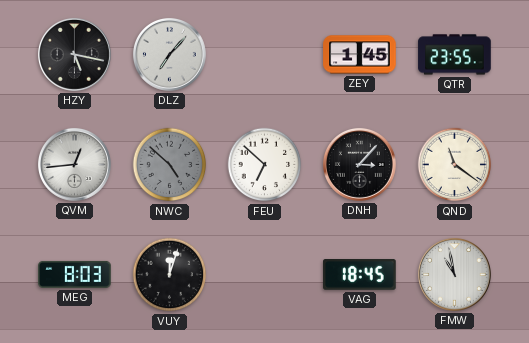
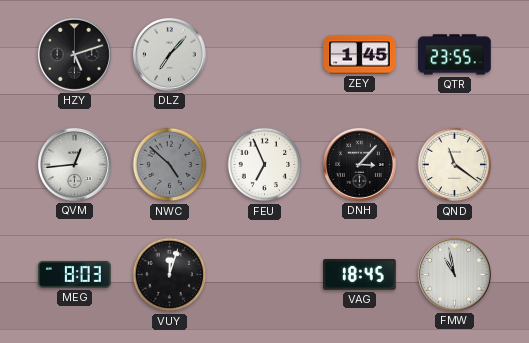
HZY: 5:17 -> 5:12 (74, 54)
FEU: 6:52 -> 6:56 (265, 165)
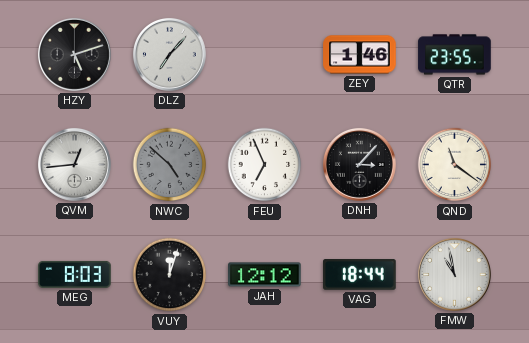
ZEY: 1:45 -> 1:46 (360, 55)
JAH: none -> 12:12 (265, 275)
VAG: 18:45 -> 18:44 (360, 275)
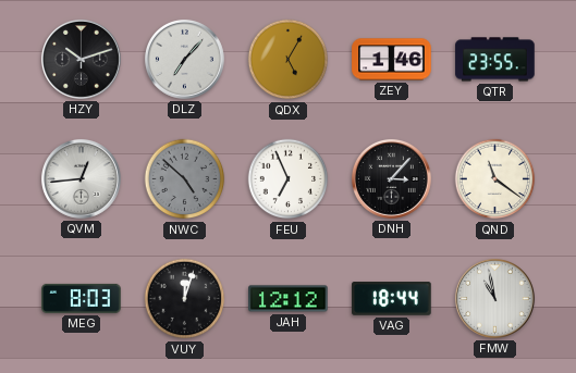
HZY: 5:12 -> 10:12 (81, 59)
QDX: none -> 5:05 (289, 60)
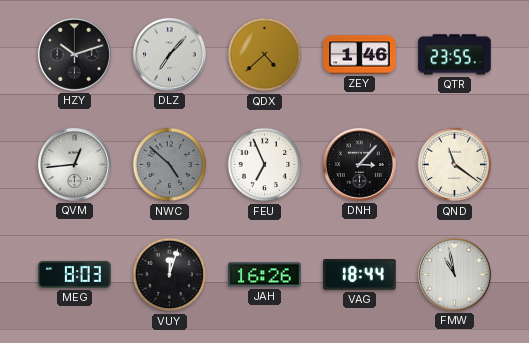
QDX: 5:05 -> 4:38 (265, 55)
JAH: 12:12 -> 16:26 (265, 275)
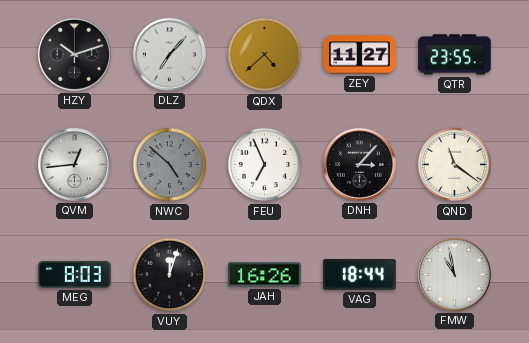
ZEY: 1:46 -> 11:27 (360, 55)
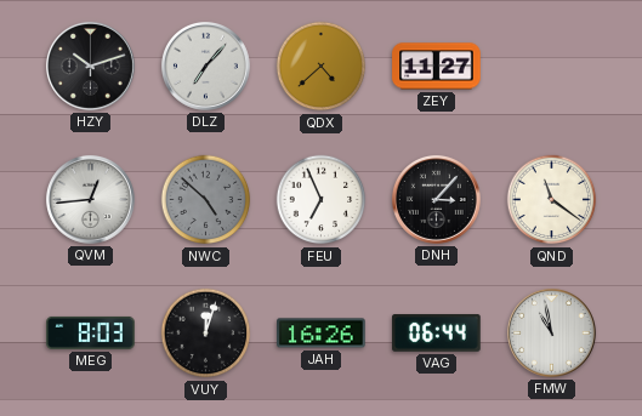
QTR: 23:55 -> none (455, 55)
VAG: 18:44 -> 06:44 (437, 334)
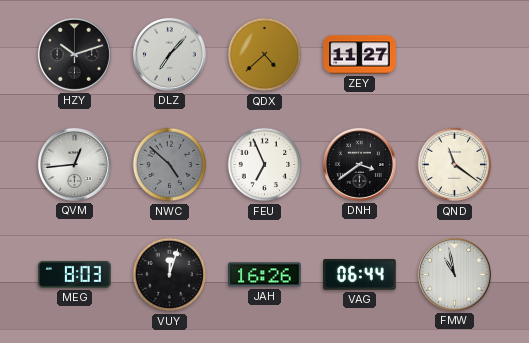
DNH: 3:07 -> 3:39 (359, 164)
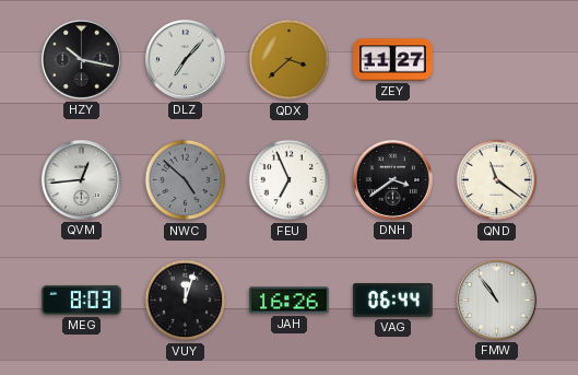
HZY: 10:12 -> 10:17 (81, 59)
QDX: 4:38 -> 3:38 (290, 60)
FMW: 10:58 -> 10:54 (496, 300)
